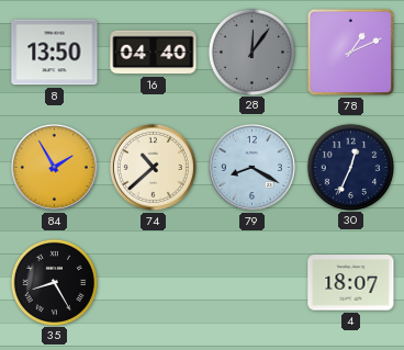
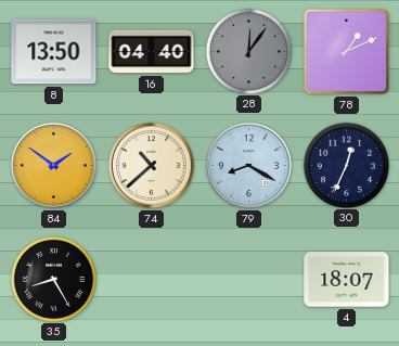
84: 1:55 -> 1:51 (53, 165)
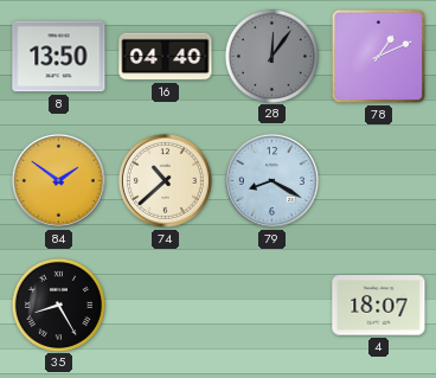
30: 12:34 -> none (346, 165)
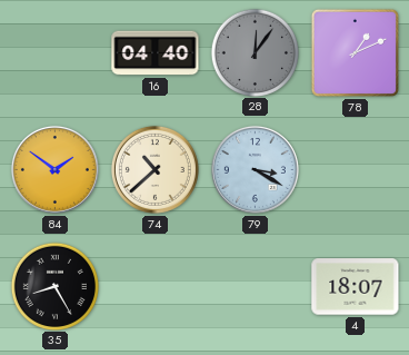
8: 13:50 -> none (59, 57)
79: 8:20 -> 3:20 (255, 169)
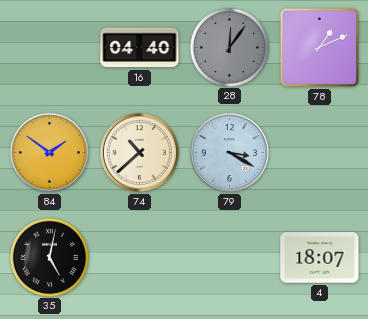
35: 8:25 -> 5:02 (49, 257)
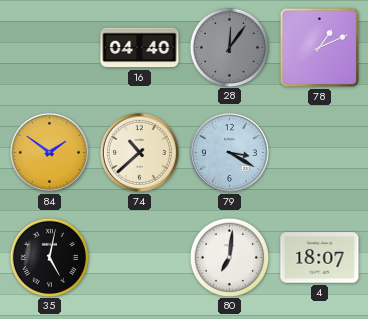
80: none -> 7:01 (229, 257)
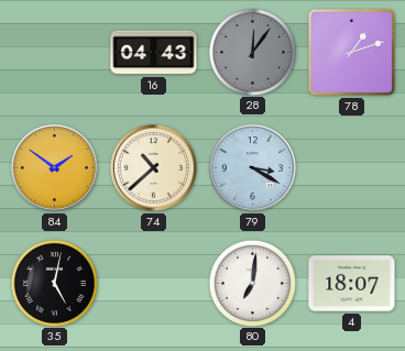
16: 04:40 -> 04:43 (154, 53)
78: 1:11 -> 1:12 (351, 52)
